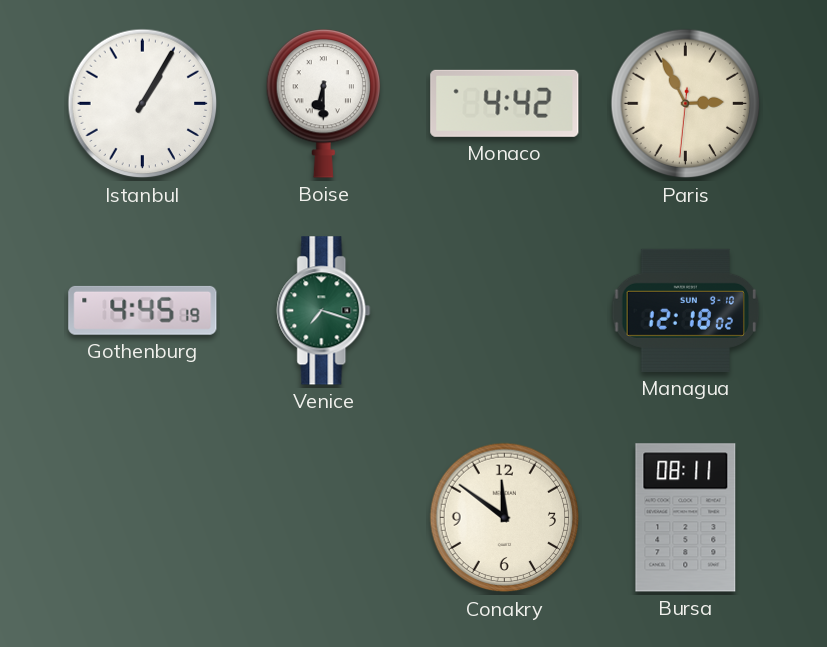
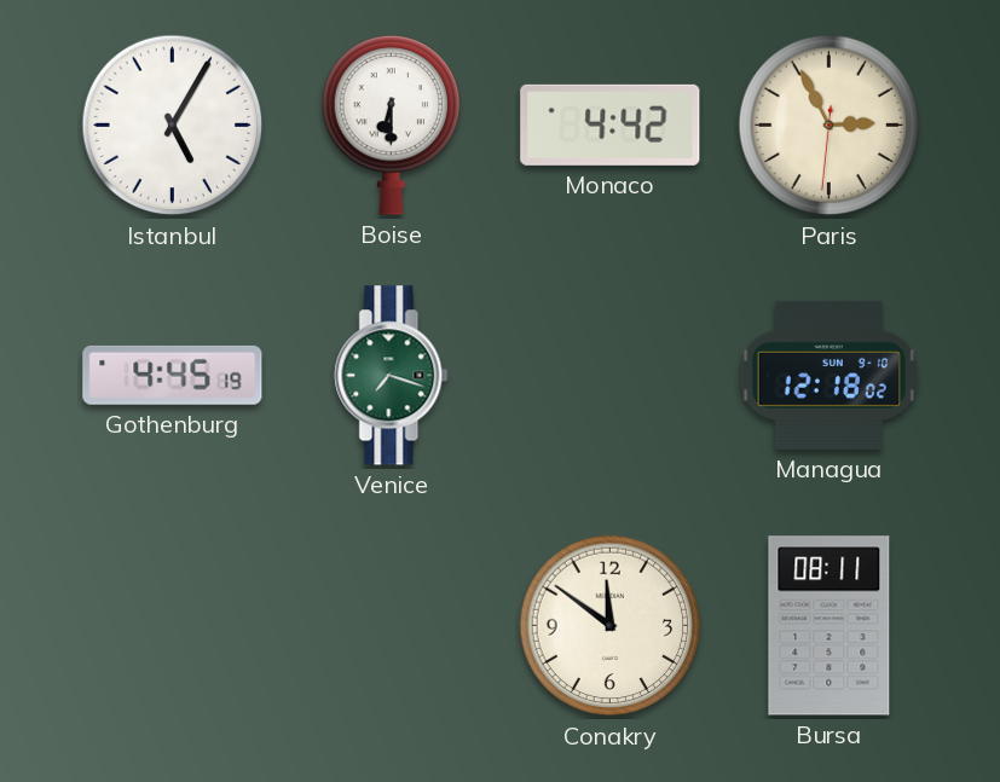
Istanbul: 1:05 -> 5:05 (173, 126)
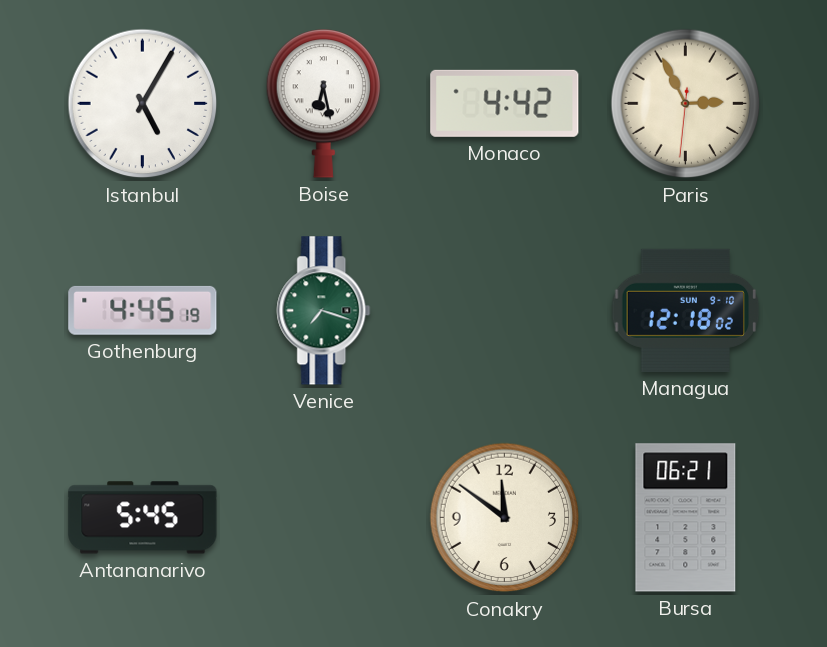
Boise: 6:30 -> 6:28 (323, 104)
Antananarivo: none -> 5:45 (143, 518)
Bursa: 08:11 -> 06:21 (686, 518)
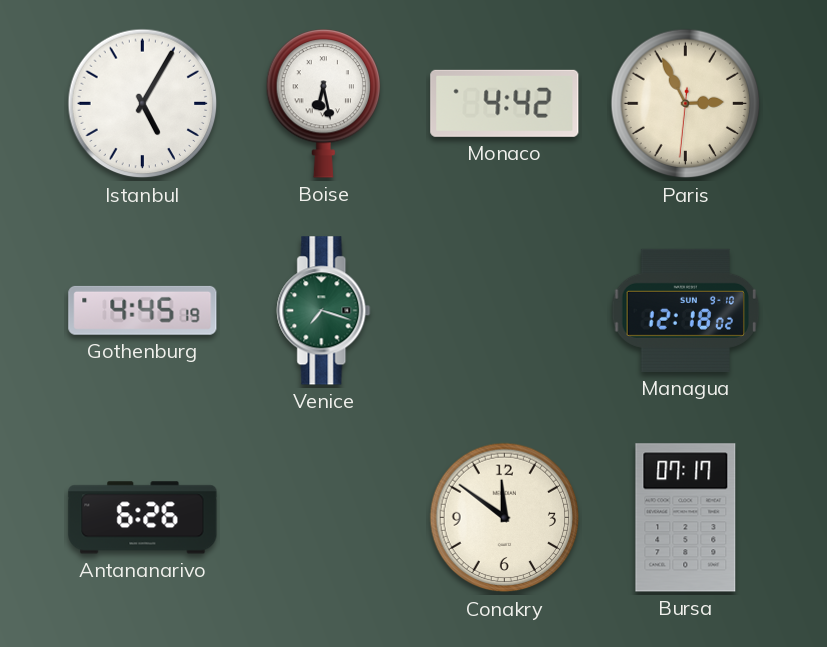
Antananarivo: 5:45 -> 6:26 (143, 518)
Bursa: 06:21 -> 07:17 (686, 518)
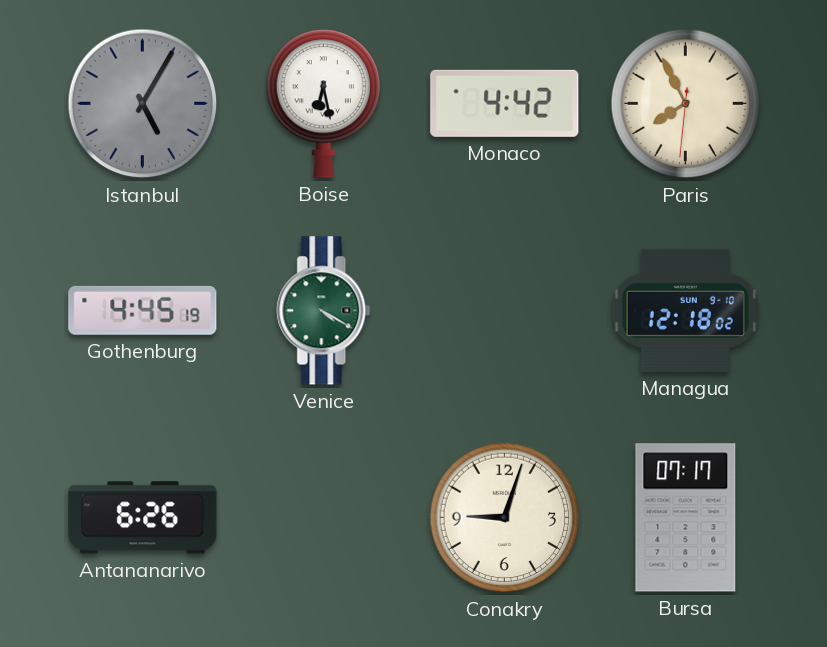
Istanbul dial: white -> grey (143, 104)
Paris: 2:55 -> 7:55 (686, 104)
Venice: 7:18 -> 4:20 (324, 311)
Conakry: 11:51 -> 9:03 (505, 518)
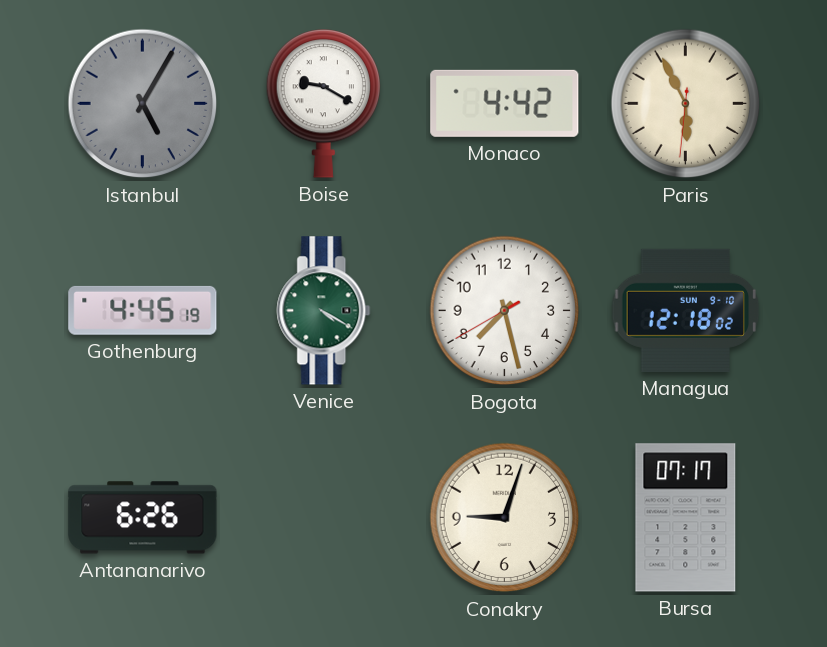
Boise: 6:28 -> 9:20 (323, 104)
Paris: 7:55 -> 5:55 (686, 104)
Bogota: none -> 7:27 (505, 311)
